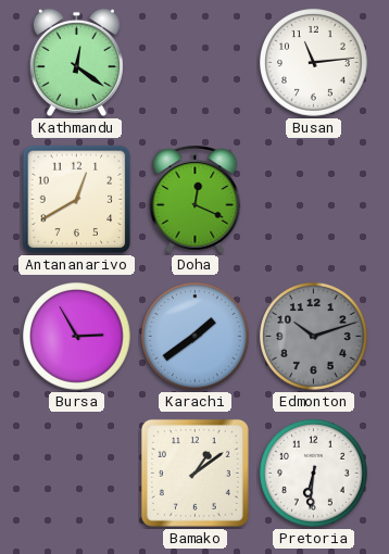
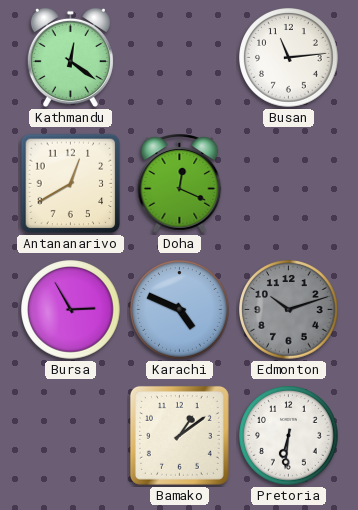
Karachi: 1:39 -> 4:49 (180, 310)
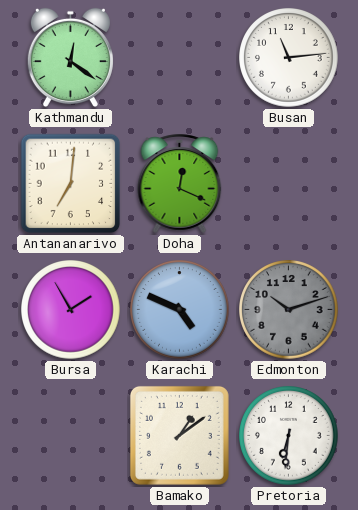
Antananarivo: 12:40 -> 7:01 (71, 184)
Bursa: 2:55 -> 1:55 (71, 310)
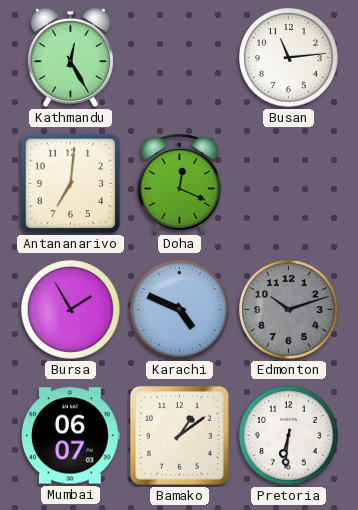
Kathmandu: 12:21 -> 12:25 (70, 58)
Mumbai: none -> 06:07 (71, 436)
